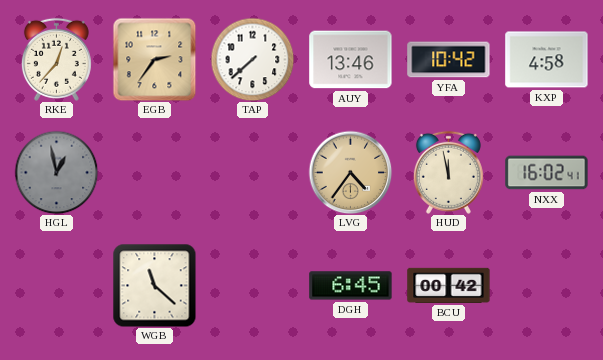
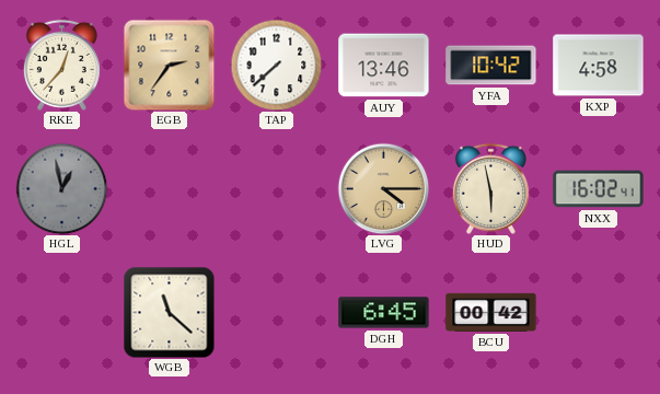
LVG: 4:36 -> 4:15 (383, 188)
HUD: 11:58 -> 5:58 (490, 188)
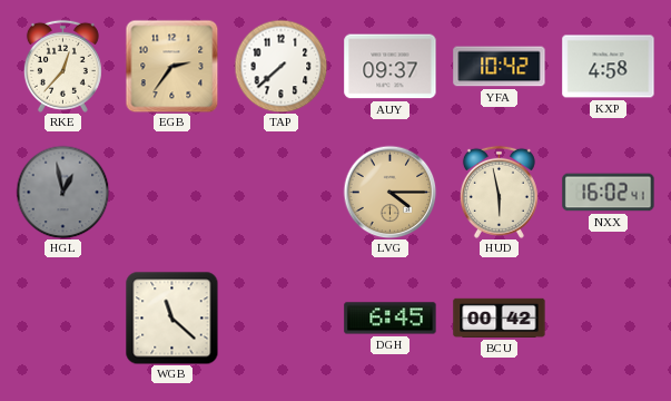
AUY: 13:46 -> 09:37 (391, 67)
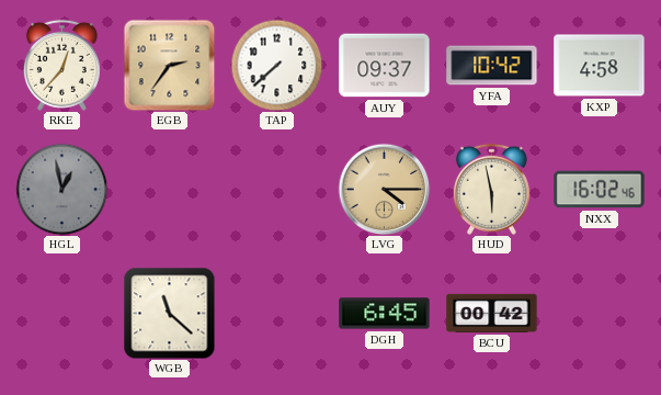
NXX: 16:02:41 -> 16:02:46 (600, 190)
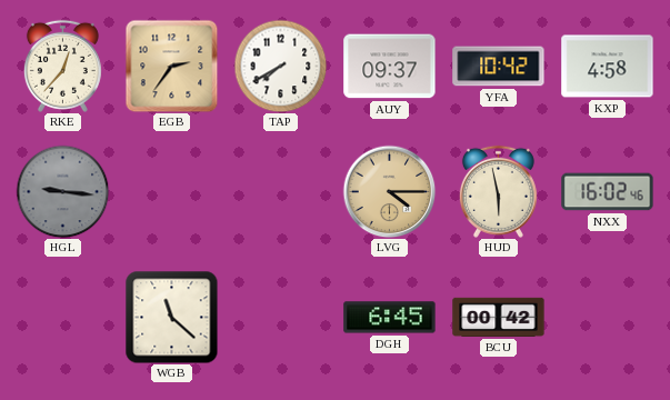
TAP: 7:38 -> 7:40 (280, 66)
HGL: 12:58 -> 9:16 (62, 191)
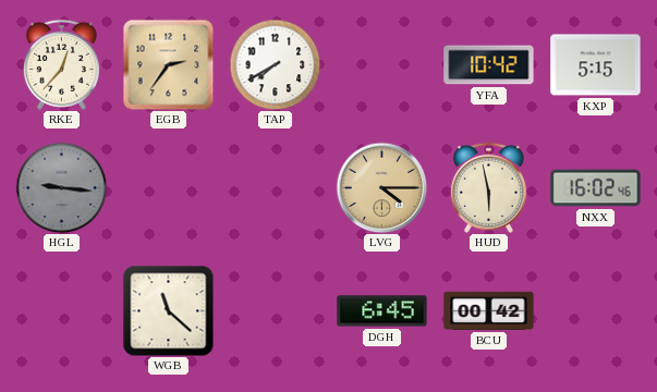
AUY: 09:37 -> none (390, 67)
KXP: 4:58 -> 5:15 (596, 65)
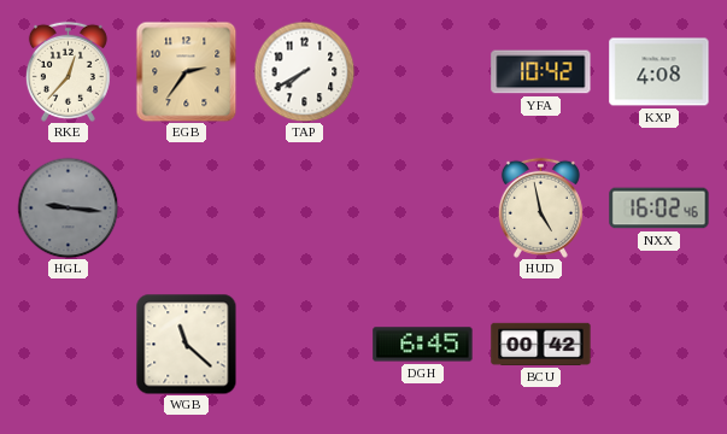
KXP: 5:15 -> 4:08 (659, 72)
LVG: 4:15 -> none (381, 187)
HUD: 5:58 -> 4:58 (540, 207)
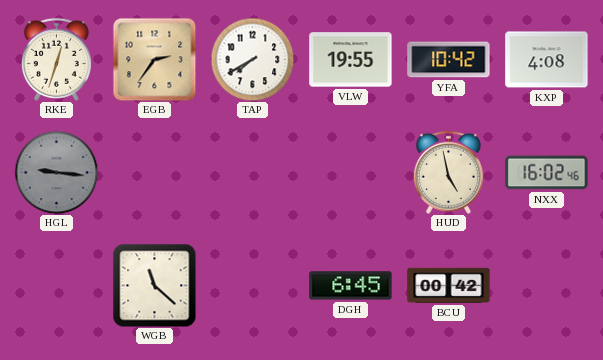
RKE: 12:37 -> 12:33 (56, 59)
VLW: none -> 19:55 (351, 60)
